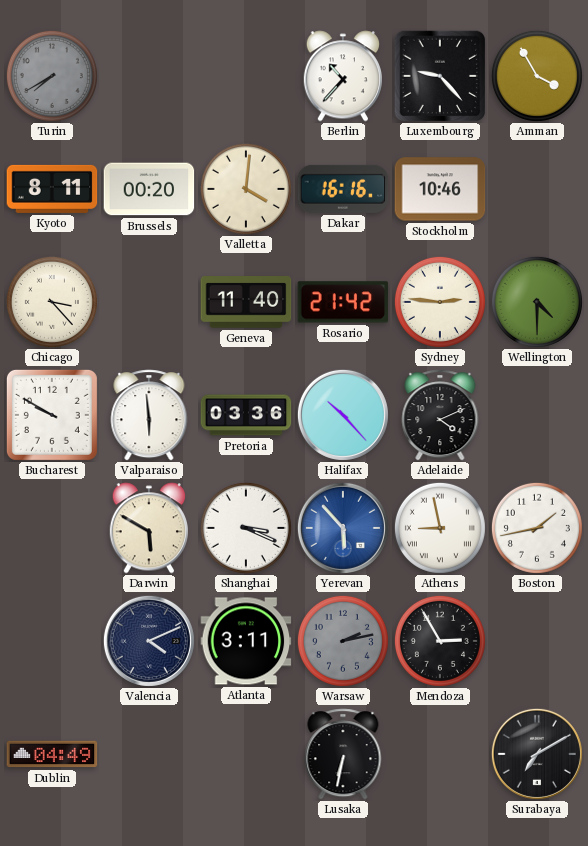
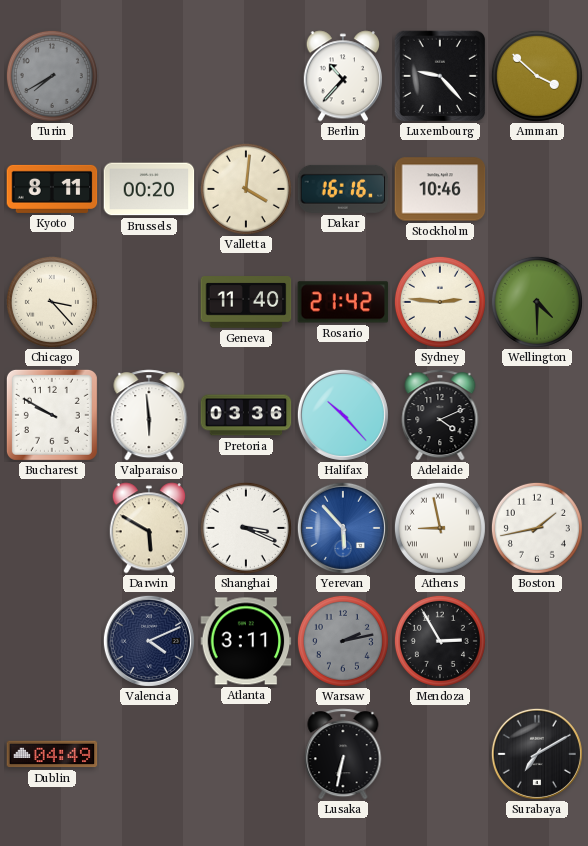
Amman: 3:55 -> 3:52 (537, 76)
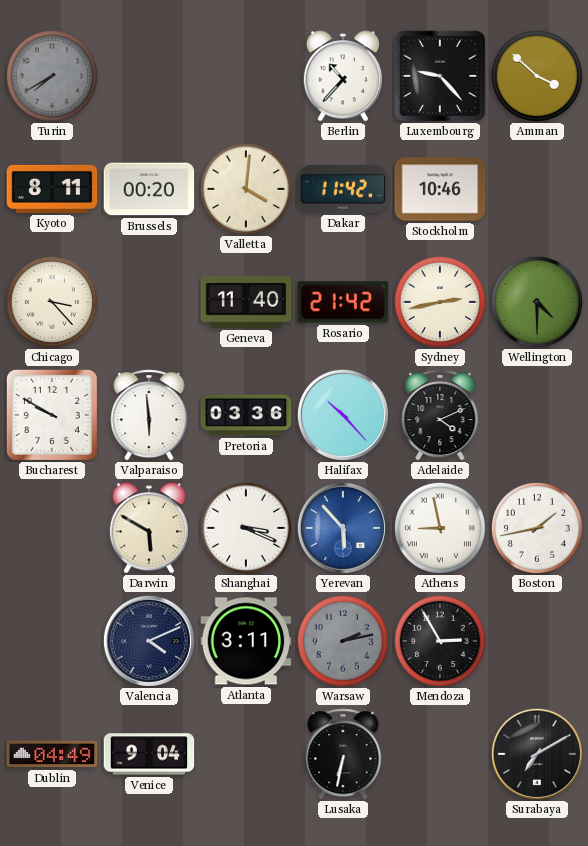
Dakar: 16:16 -> 11:42 (343, 189)
Sydney: 2:46 -> 2:43 (440, 302)
Venice: none -> 9:04 (149, 754)
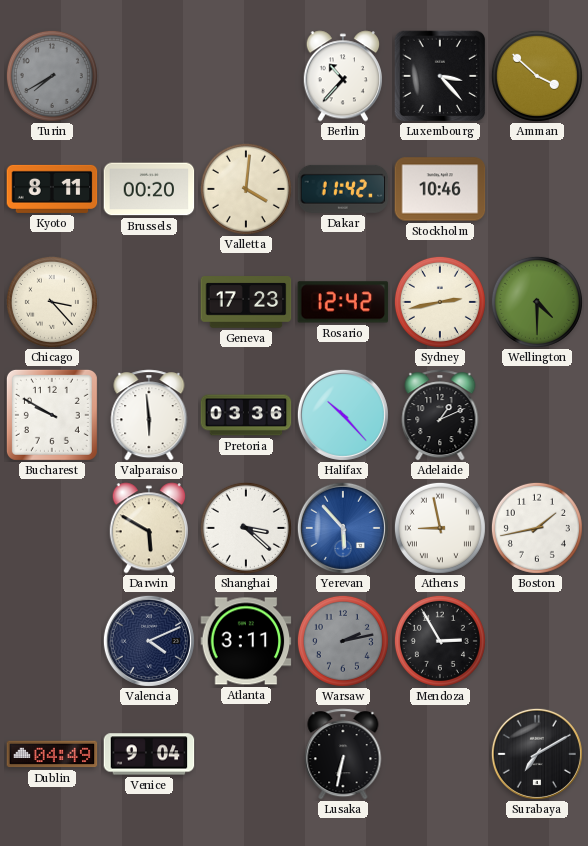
Luxembourg: 9:23 -> 3:23 (440, 76)
Geneva: 11:40 -> 17:23 (246, 302)
Rosario: 21:42 -> 12:42 (343, 302)
Adelaide: 4:11 -> 1:11 (440, 415)
Shanghai: 3:19 -> 3:22 (246, 528)
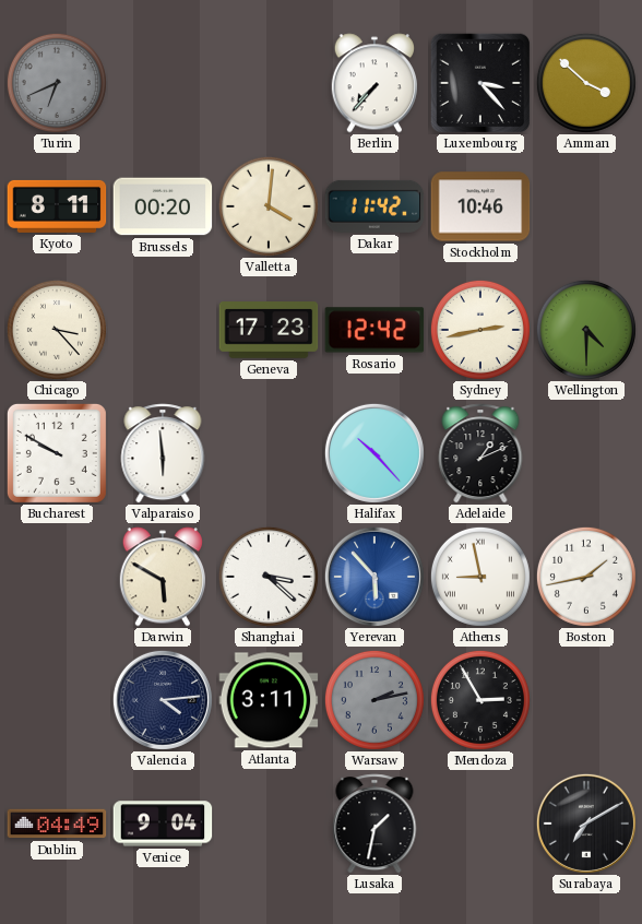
Turin: 7:40 -> 6:41 (57, 83)
Berlin: 10:37 -> 7:37 (373, 83)
Pretoria: 03:36 -> none (246, 415)
Valencia: 4:11 -> 4:14 (163, 700)
Lusaka: 6:32 -> 1:32 (374, 824)
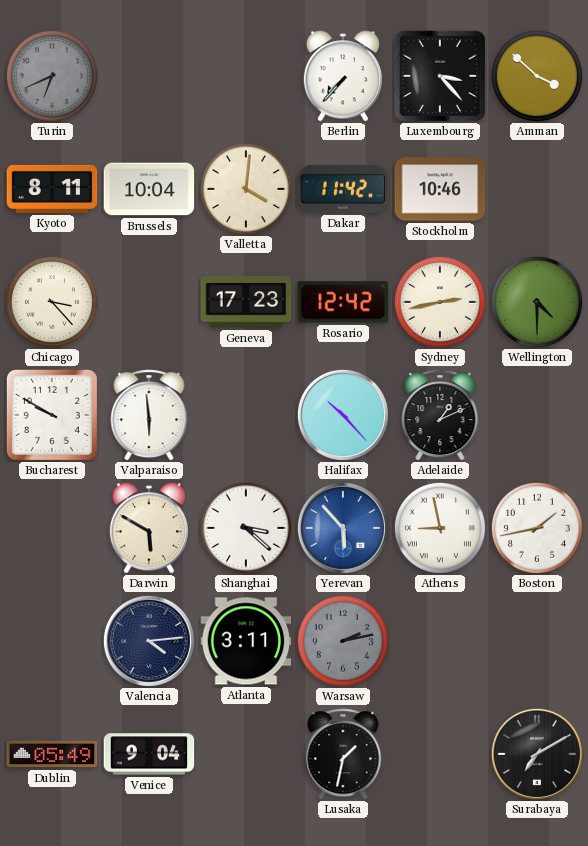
Brussels: 00:20 -> 10:04 (149, 189)
Mendoza: 2:55 -> none (480, 700)
Dublin: 04:49 -> 05:49 (52, 754)
